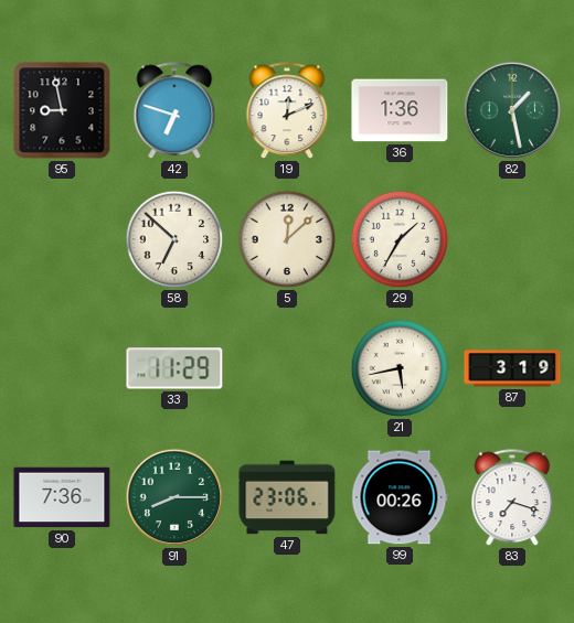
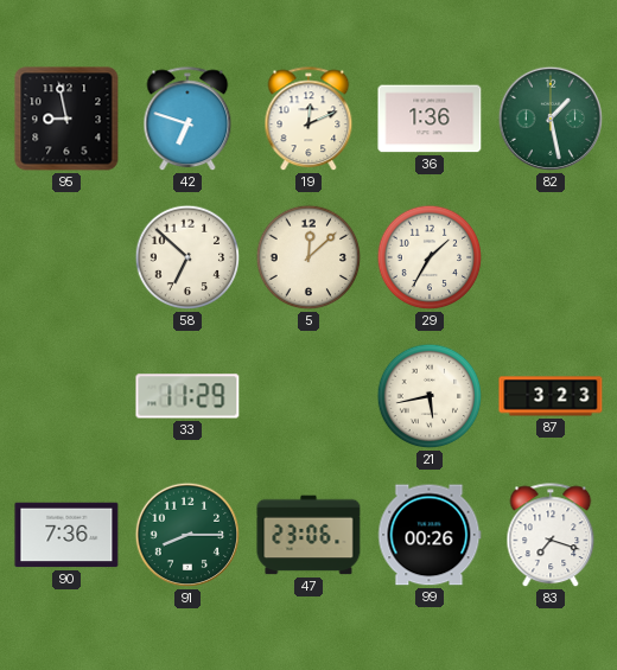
87: 3:19 -> 3:23 (551, 396)
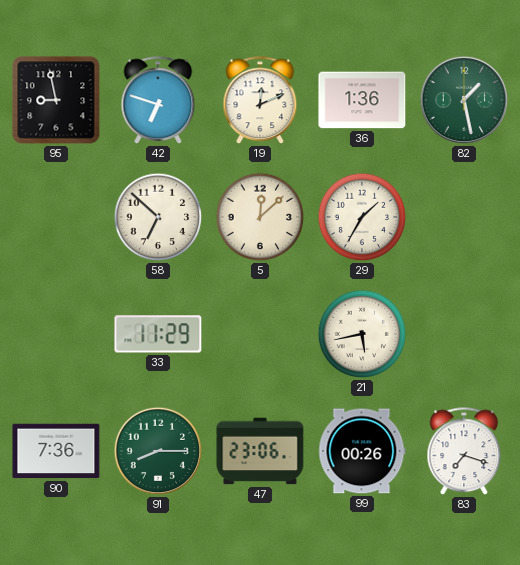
87: 3:23 -> none (551, 396)
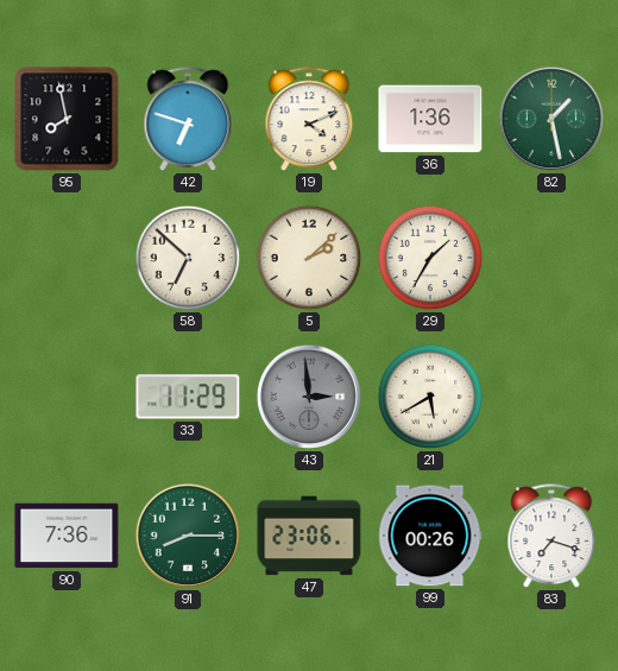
95: 8:58 -> 7:58 (67, 119)
19: 12:11 -> 4:11 (309, 120)
5: 12:08 -> 2:08 (309, 258)
43: none -> 2:59 (309, 397)
21: 5:43 -> 5:40 (430, 397)
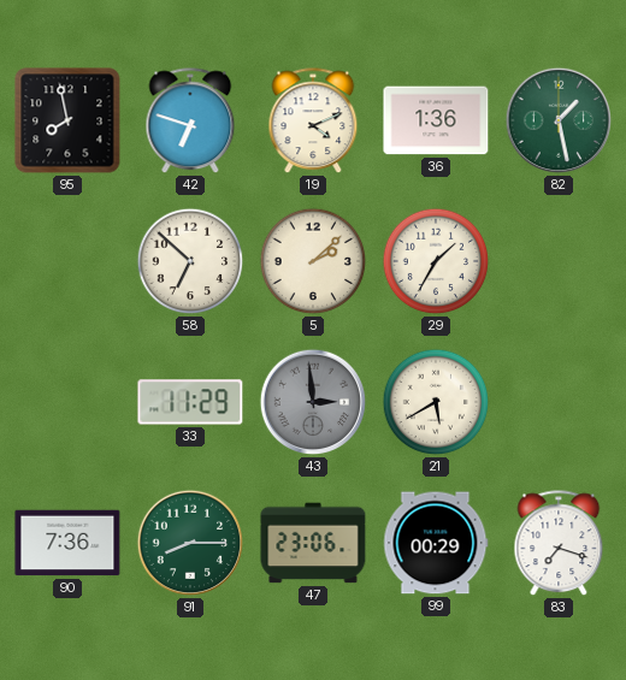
99: 00:26 -> 00:29 (436, 543)
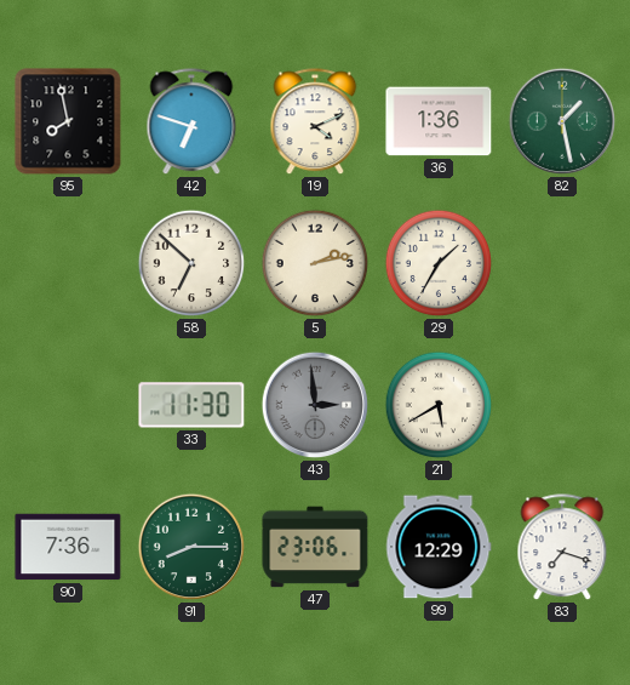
5: 2:08 -> 2:13 (315, 263)
33: 11:29 -> 11:30 (191, 405)
99: 00:29 -> 12:29 (439, 547)
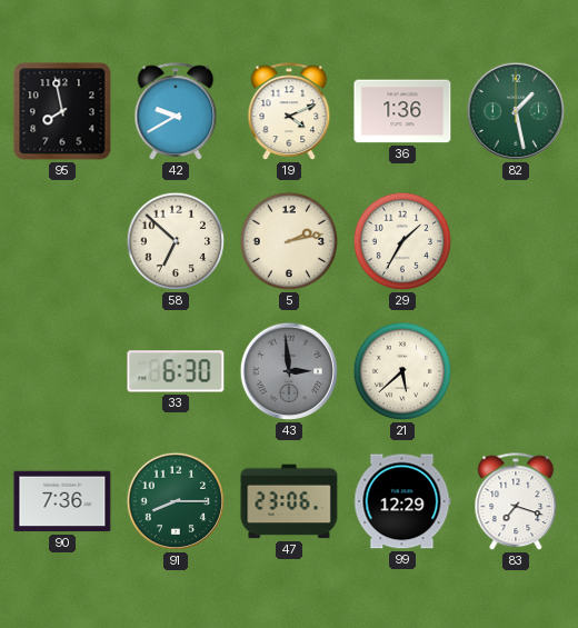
42: 6:48 -> 9:40 (176, 112)
33: 11:30 -> 6:30 (176, 371)
21: 5:40 -> 5:38 (402, 371)
